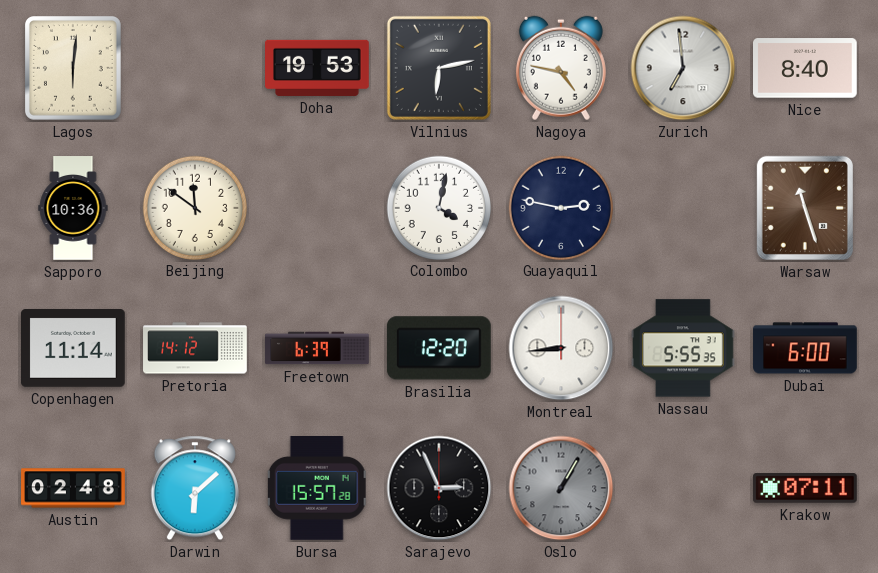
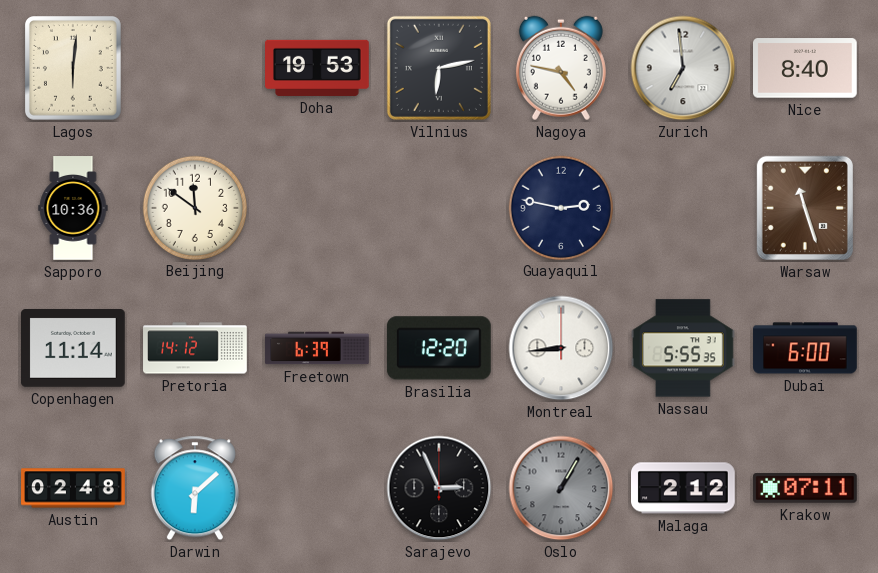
Colombo: 4:02 -> none (438, 207)
Bursa: 15:57 -> none (317, 489)
Malaga: none -> 2:12 (684, 488)
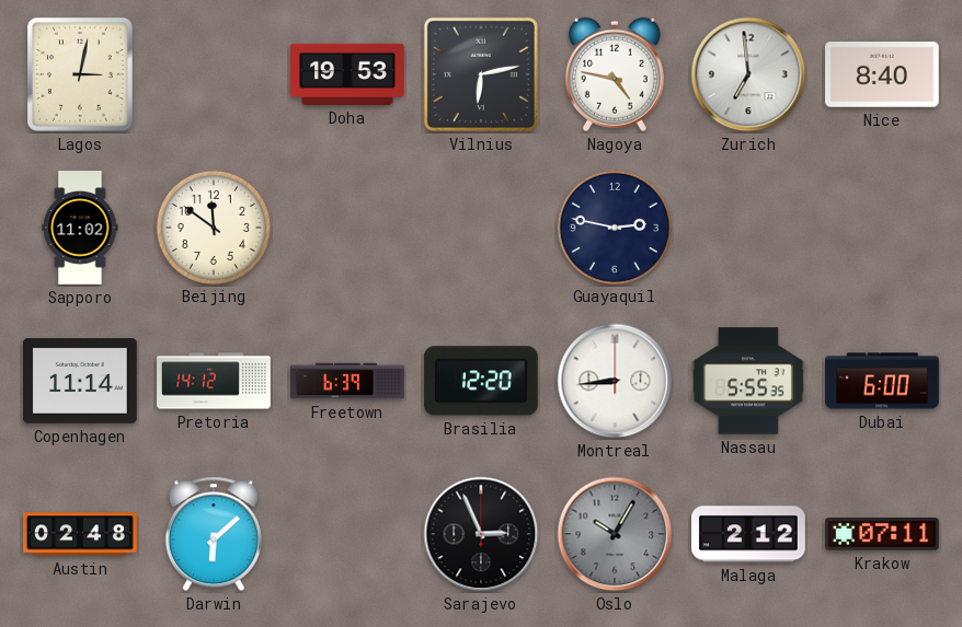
Lagos: 6:01 -> 3:02 (80, 76)
Sapporo: 10:36 -> 11:02 (80, 228)
Warsaw: 11:27 -> none (805, 208)
Oslo: 1:05 -> 10:05 (615, 534)
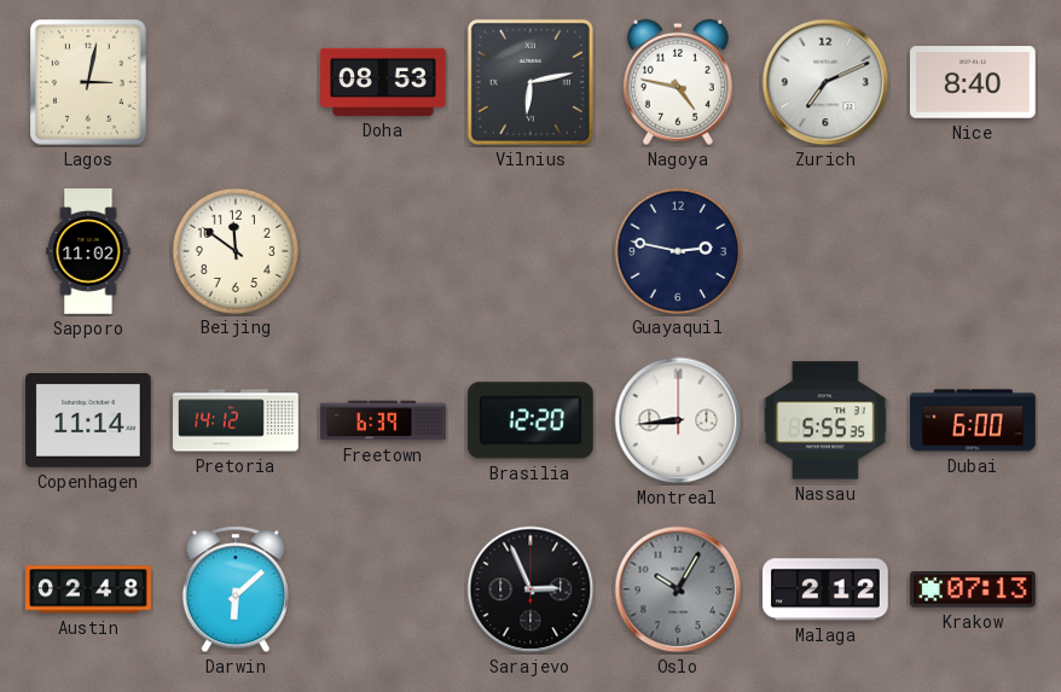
Doha: 19:53 -> 08:53 (383, 82)
Zurich: 6:59 -> 7:11 (825, 82)
Krakow: 07:11 -> 07:13 (974, 589)
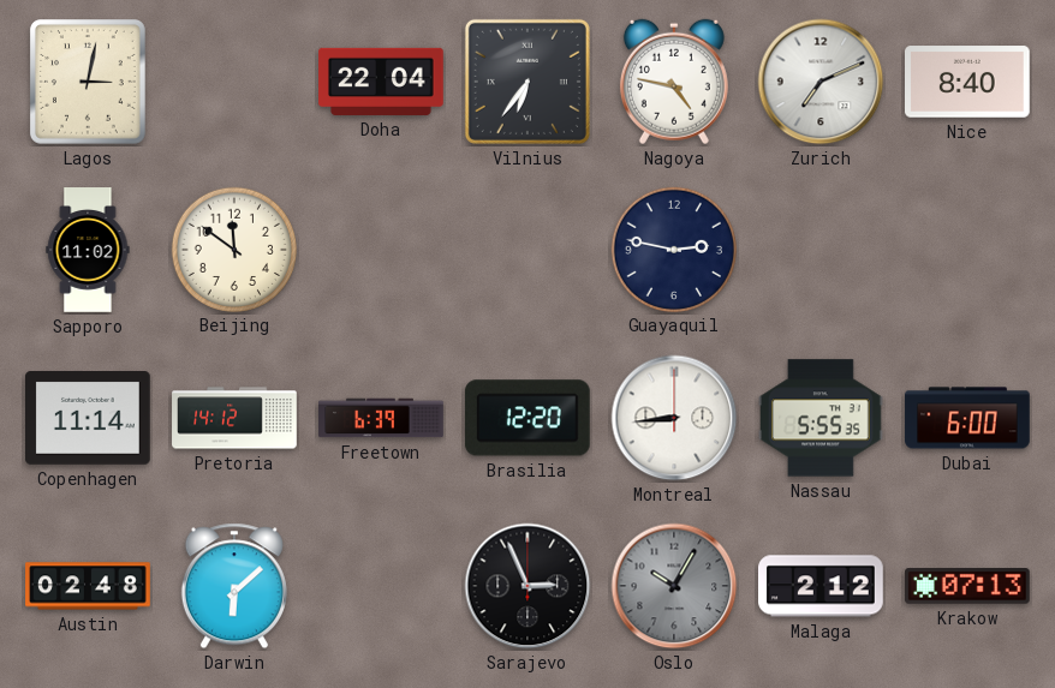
Doha: 08:53 -> 22:04 (381, 82)
Vilnius: 6:13 -> 6:36 (527, 82)
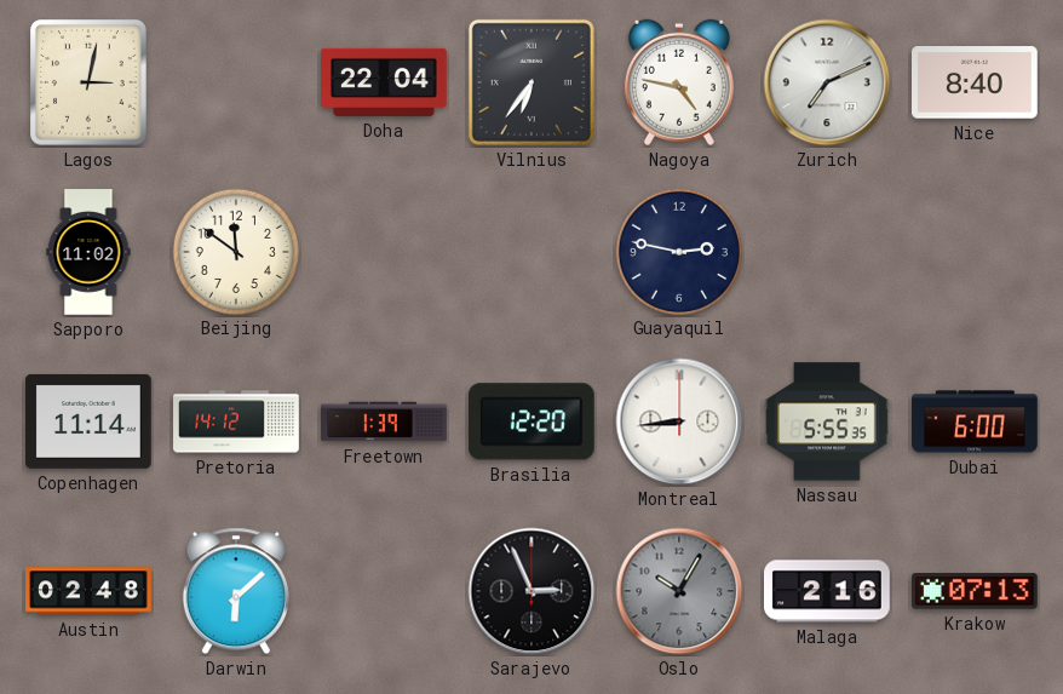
Freetown: 6:39 -> 1:39 (384, 421)
Malaga: 2:12 -> 2:16 (828, 591)
